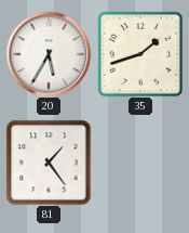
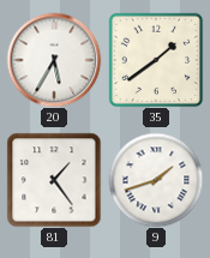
35: 1:42 -> 1:39 (156, 60)
9: none -> 1:42 (156, 180)
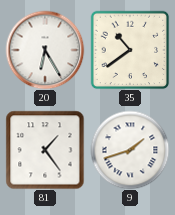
20: 5:35 -> 6:25 (45, 50)
35: 1:39 -> 10:39 (130, 50)
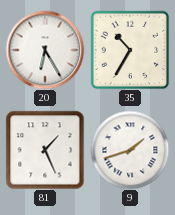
35: 10:39 -> 10:35 (130, 50)
81: 1:24 -> 1:26 (45, 150)
